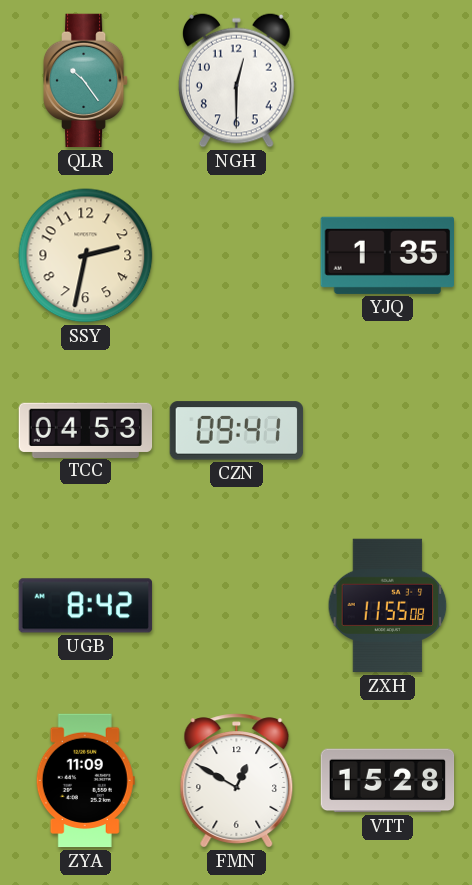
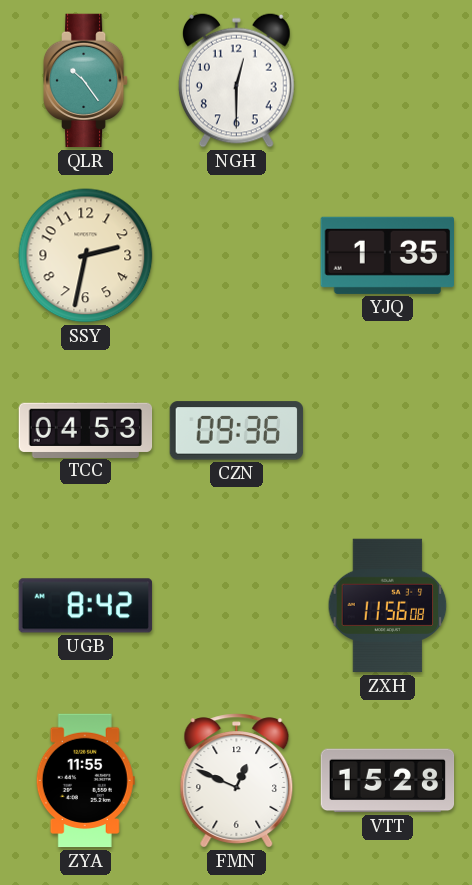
CZN: 09:41 -> 09:36 (237, 431)
ZXH: 11:55 -> 11:56 (388, 606)
ZYA: 11:09 -> 11:55 (85, 781)
FMN: 12:50 -> 12:49 (237, 781)
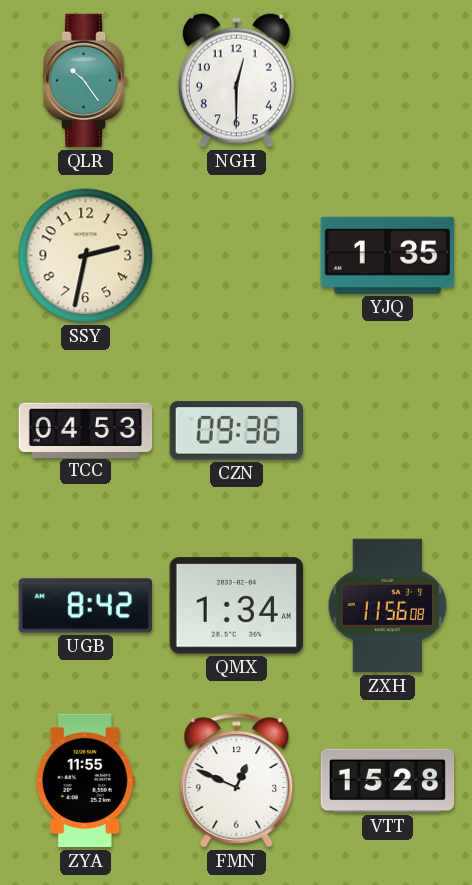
QMX: none -> 1:34 (236, 606)
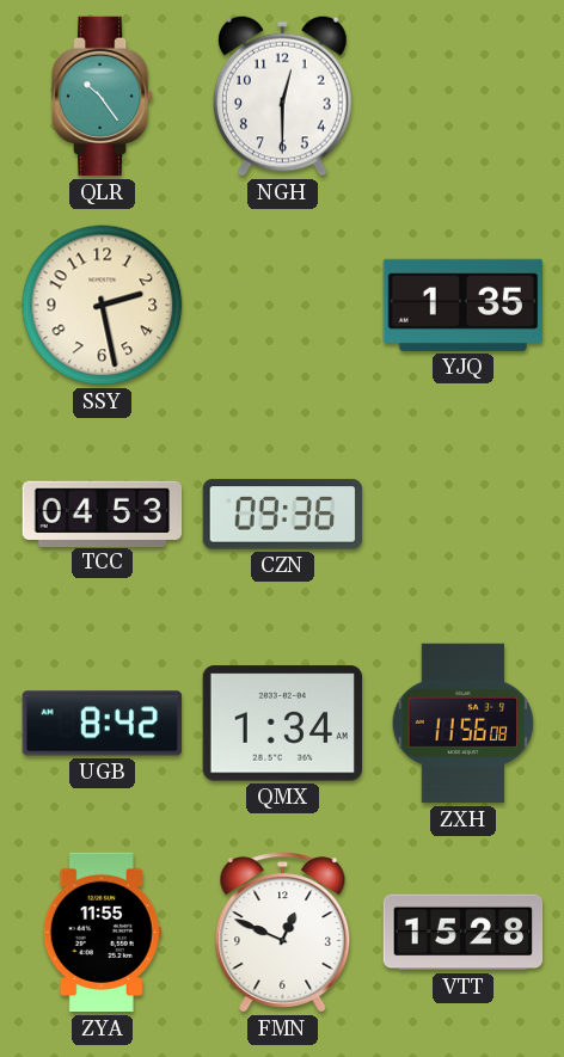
SSY: 2:32 -> 2:28 (103, 306)
